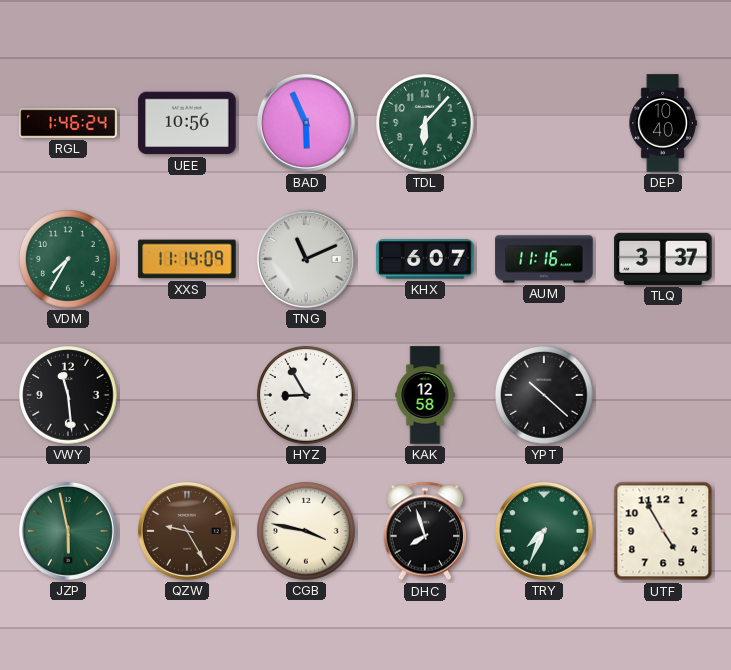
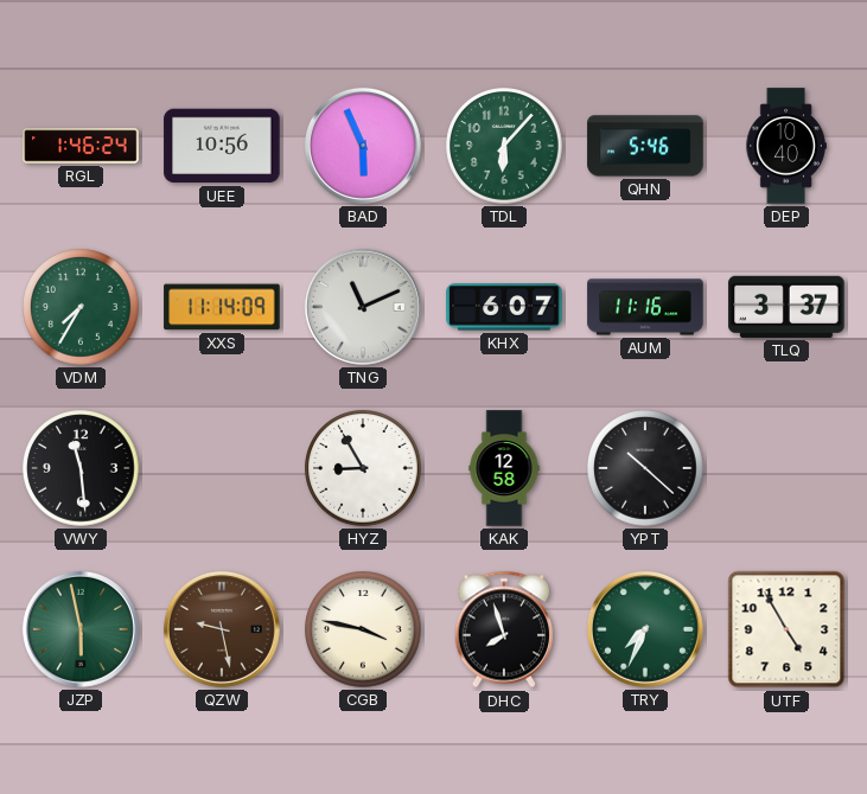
QHN: none -> 5:46 (645, 146)
QZW: 9:25 -> 9:28 (222, 629)
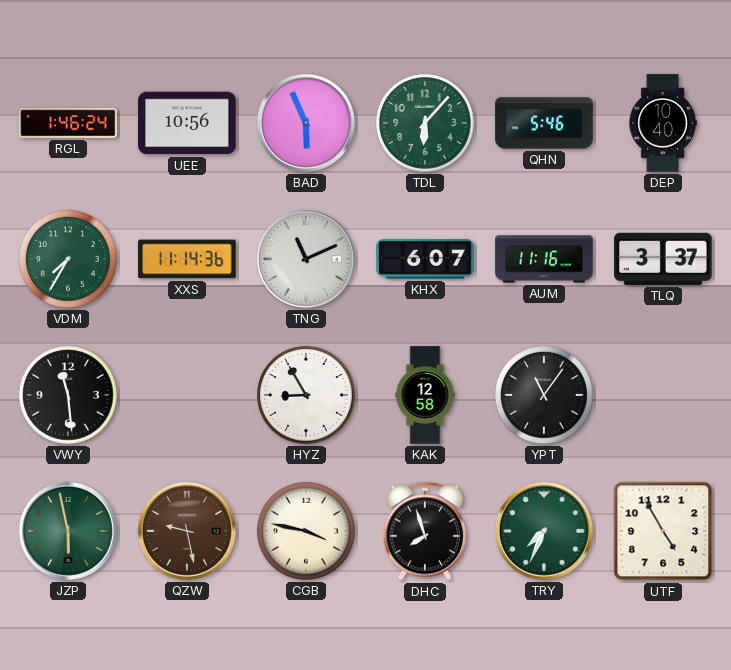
XXS: 11:14:09 -> 11:14:36 (187, 259)
YPT: 10:22 -> 11:06 (544, 395)
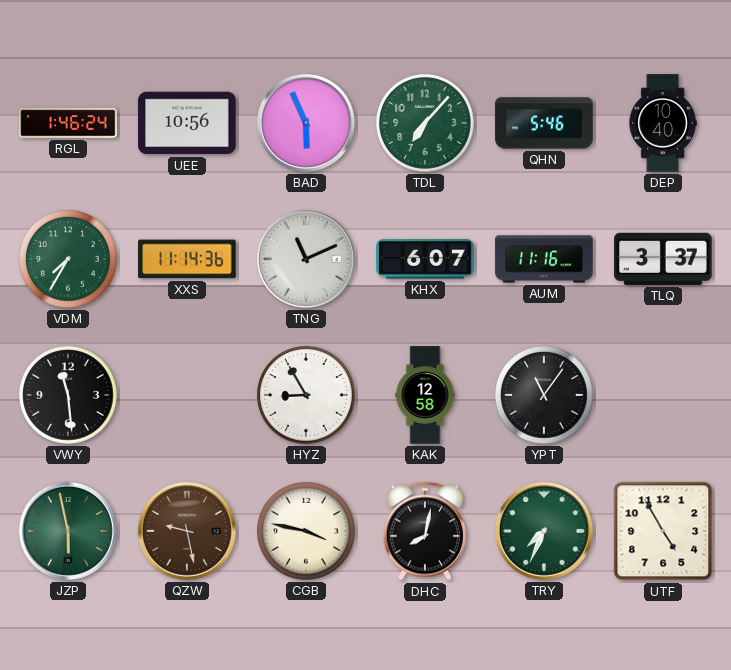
TDL: 6:07 -> 7:07 (425, 123)
DHC: 7:57 -> 8:02 (424, 531)
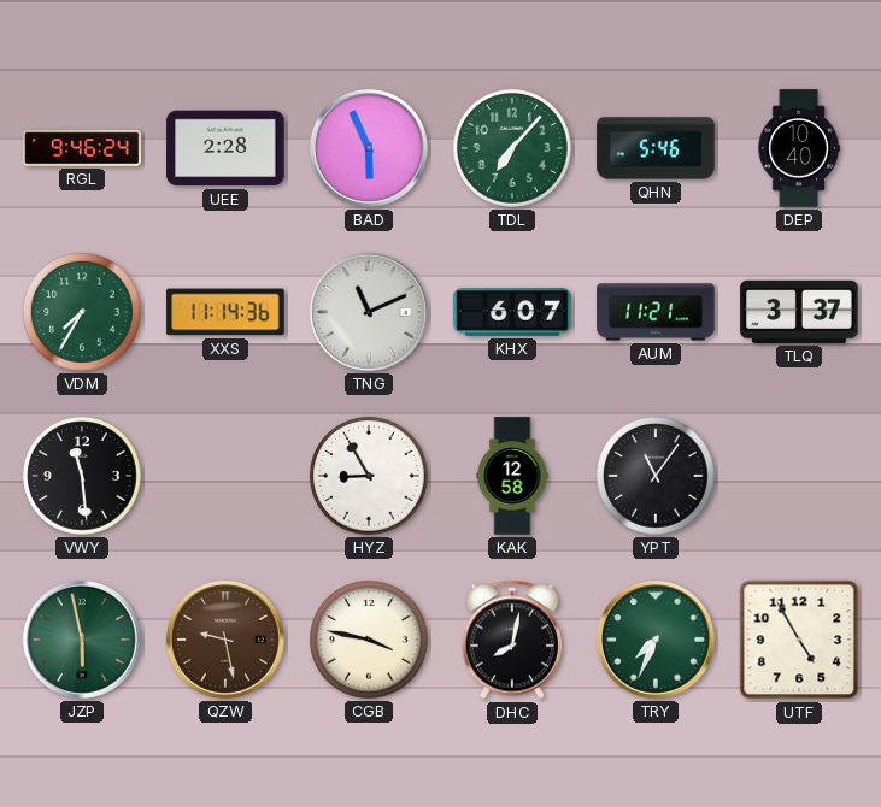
RGL: 1:46 -> 9:46 (82, 148)
UEE: 10:56 -> 2:28 (225, 148)
AUM: 11:16 -> 11:21 (656, 312)
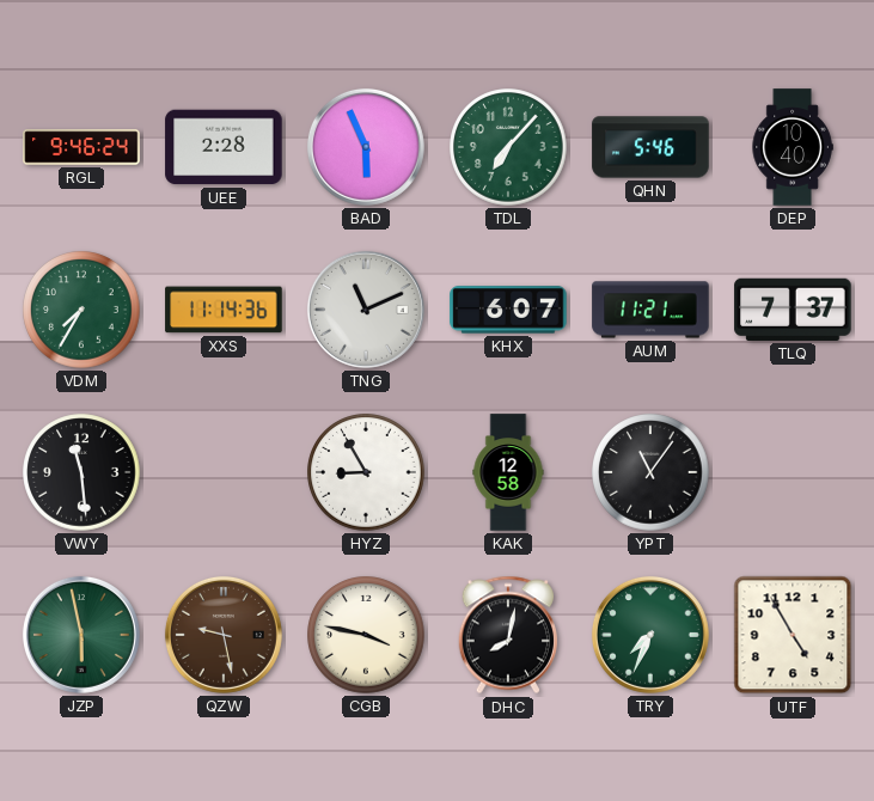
TLQ: 3:37 -> 7:37 (793, 310)
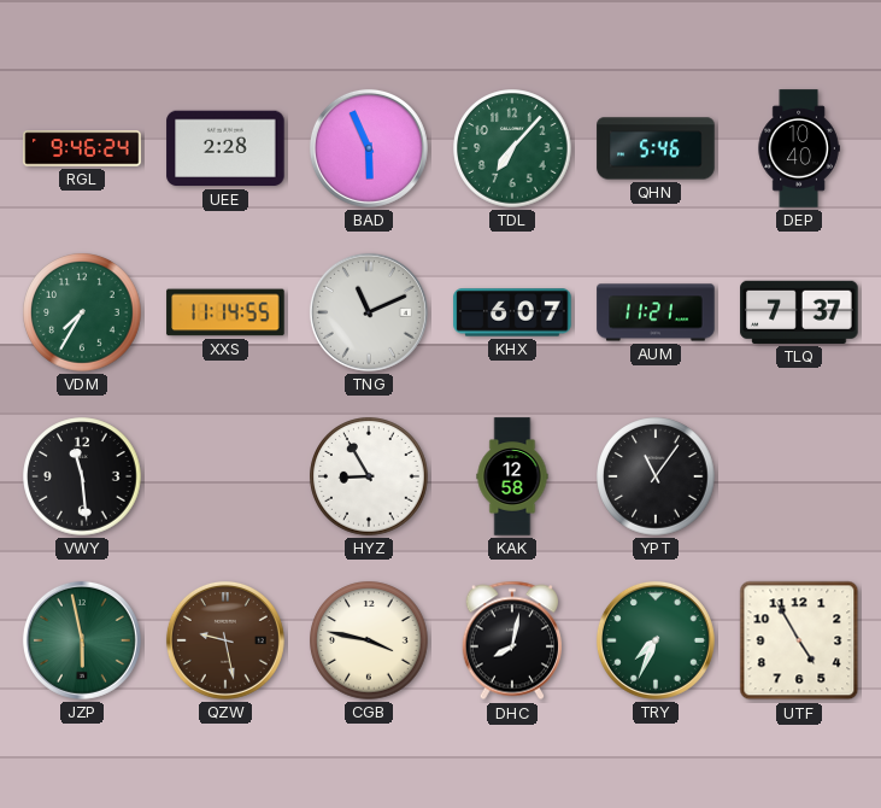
XXS: 11:14:36 -> 11:14:55 (225, 312)
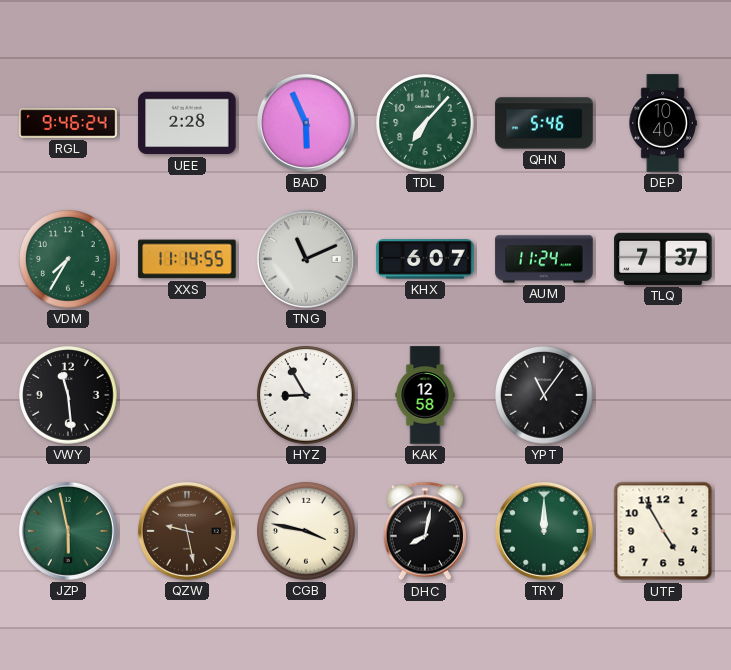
AUM: 11:21 -> 11:24 (544, 259)
TRY: 7:34 -> 12:00 (544, 531)
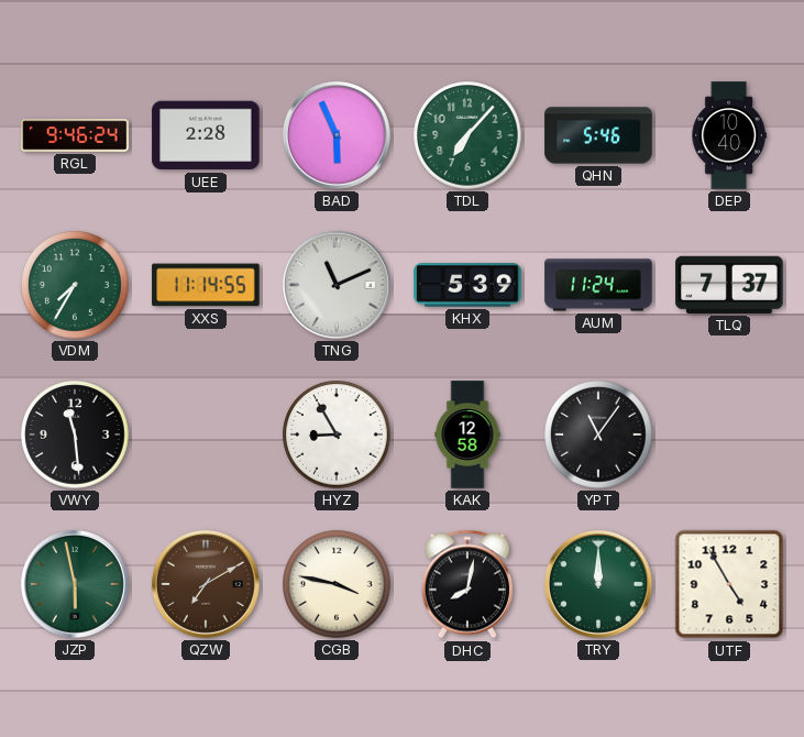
KHX: 6:07 -> 5:39 (467, 285)
QZW: 9:28 -> 7:10 (206, 584)
